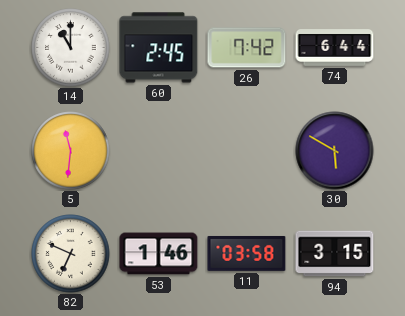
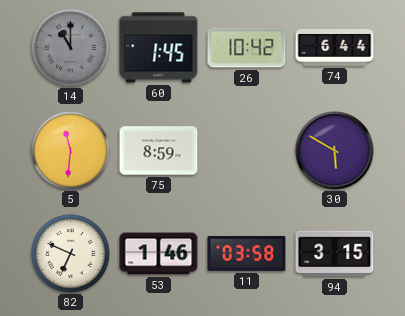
14 dial: white -> grey (71, 48)
60: 2:45 -> 1:45 (159, 48)
26: 7:42 -> 10:42 (247, 48)
75: none -> 8:59 (159, 151)
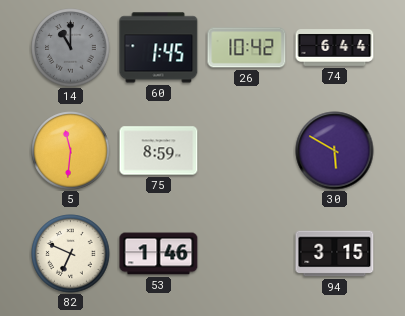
11: 03:58 -> none (247, 253)
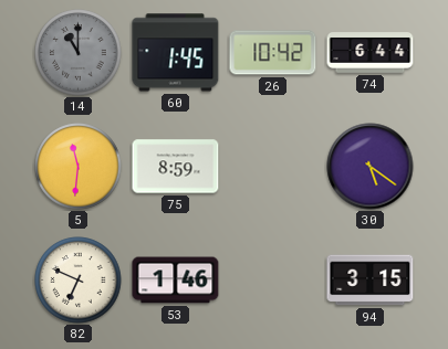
30: 5:50 -> 5:21 (371, 167)
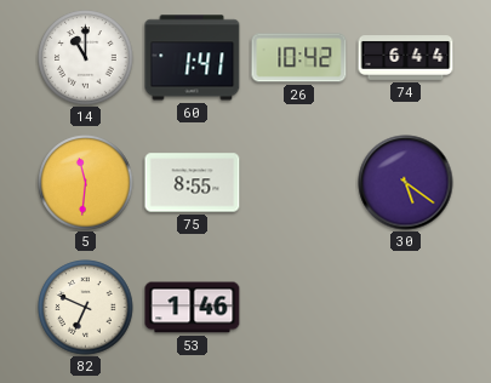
14 dial: grey -> white (86, 58)
60: 1:45 -> 1:41 (193, 58)
75: 8:59 -> 8:55 (193, 183)
94: 3:15 -> none (371, 281)
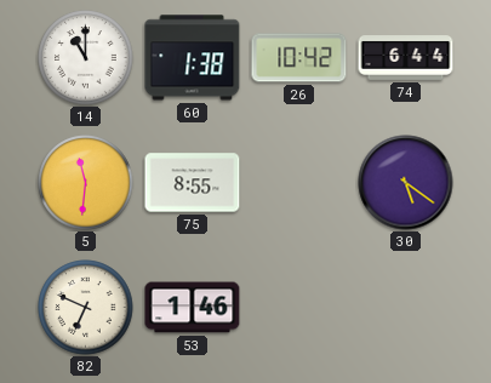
60: 1:41 -> 1:38 (193, 58)
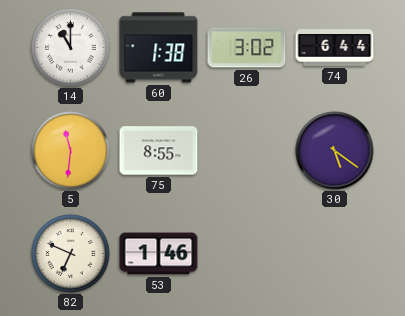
26: 10:42 -> 3:02 (247, 48)
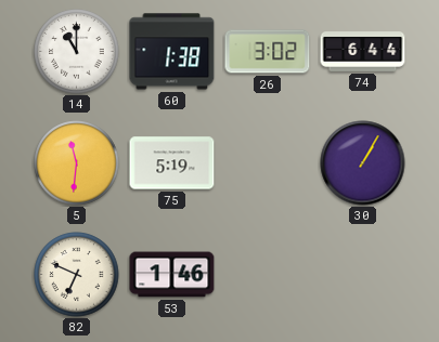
75: 8:55 -> 5:19 (172, 163)
30: 5:21 -> 1:05 (363, 163)
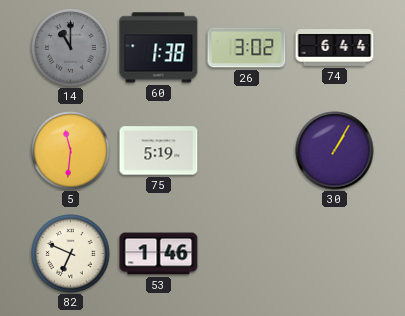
14 dial: white -> grey (71, 48)
